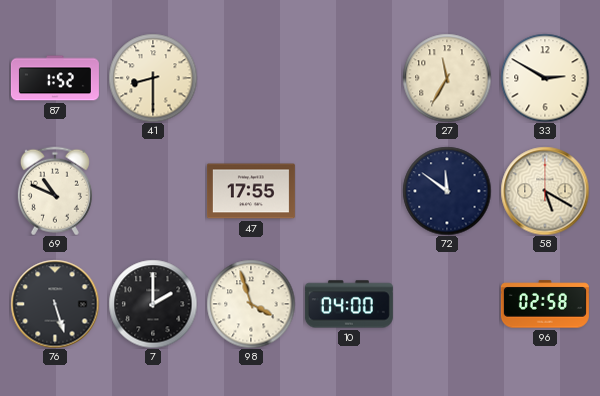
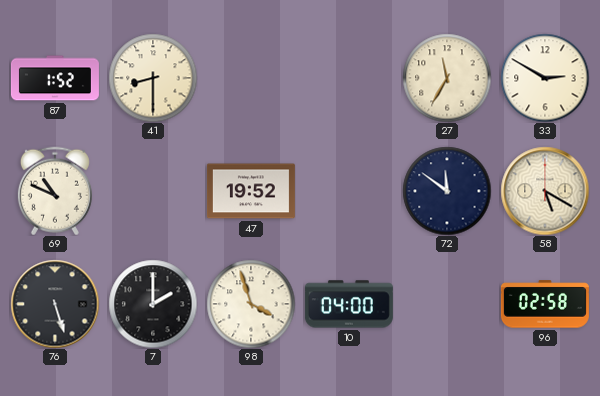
47: 17:55 -> 19:52 (251, 191)
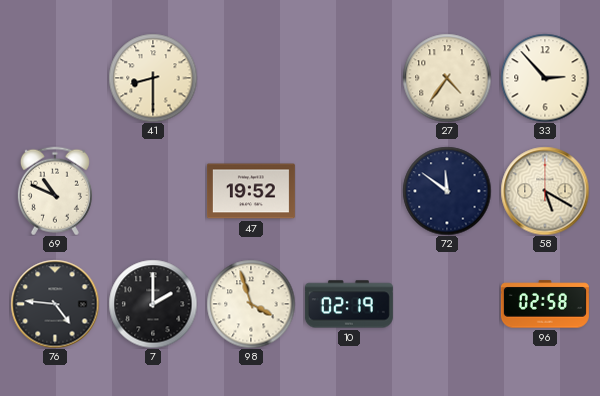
87: 1:52 -> none (55, 78)
27: 11:35 -> 4:36 (447, 78)
33: 2:50 -> 2:53 (545, 78)
76: 5:27 -> 4:46 (55, 304)
10: 04:00 -> 02:19 (349, 304)
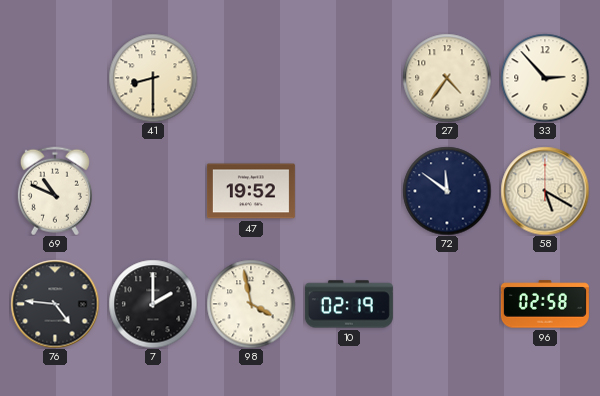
98: 3:57 -> 3:58 (251, 304)
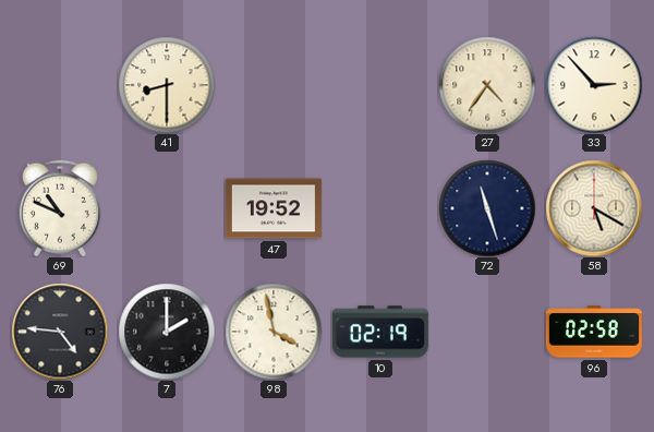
72: 11:51 -> 11:27 (487, 208)
